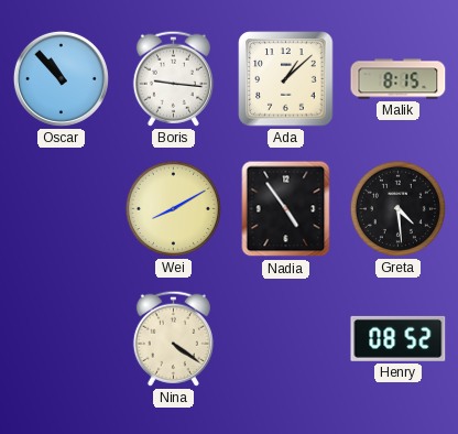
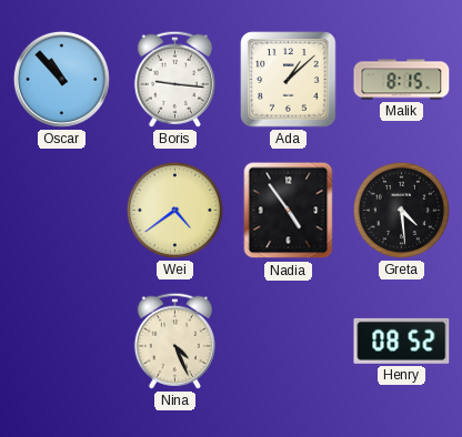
Wei: 8:10 -> 4:39 (174, 210)
Nina: 4:21 -> 4:26 (174, 341)
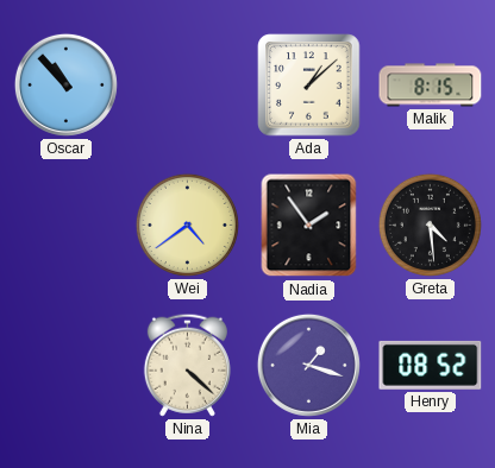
Boris: 9:16 -> none (174, 79)
Nadia: 4:54 -> 1:54 (309, 226)
Nina: 4:26 -> 4:22 (187, 365)
Mia: none -> 1:18 (308, 365)
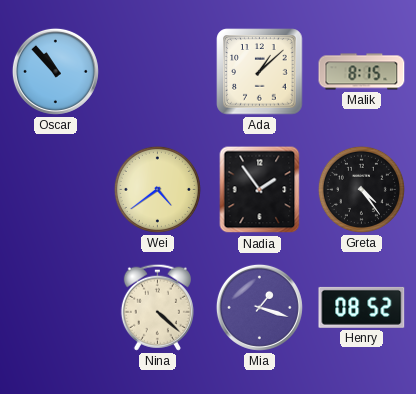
Greta: 4:29 -> 4:24 (361, 189)
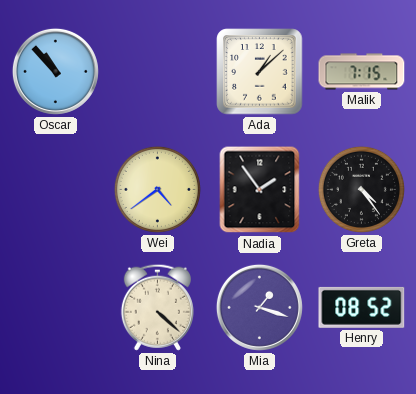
Malik: 8:15 -> 7:15 (362, 72)
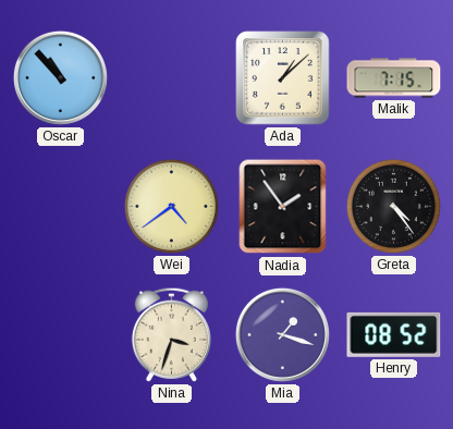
Nina: 4:22 -> 3:33 (171, 334)
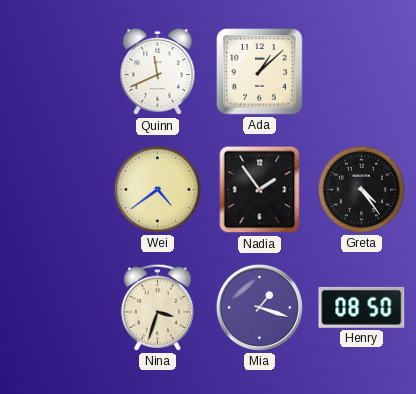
Oscar: 10:53 -> none (60, 77)
Quinn: none -> 11:41 (158, 72)
Malik: 7:15 -> none (394, 78)
Henry: 08:52 -> 08:50 (362, 307)
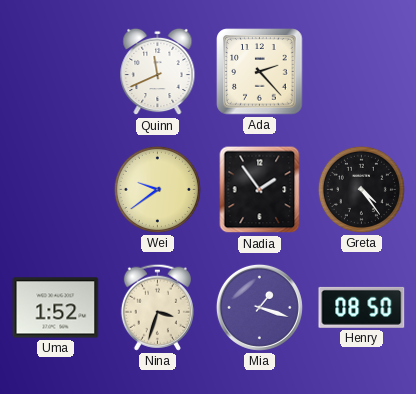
Ada: 1:08 -> 2:23 (260, 72)
Wei: 4:39 -> 9:39 (157, 189)
Uma: none -> 1:52 (56, 308)
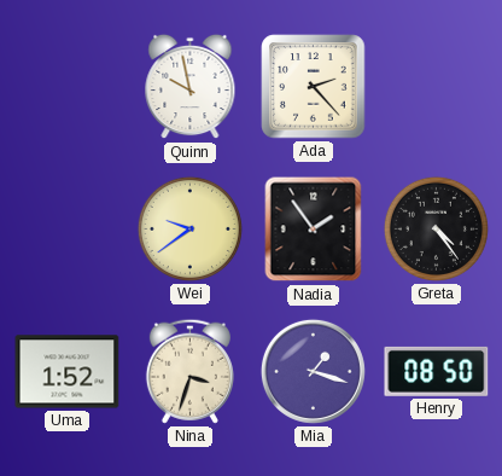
Quinn: 11:41 -> 9:58 (191, 87)
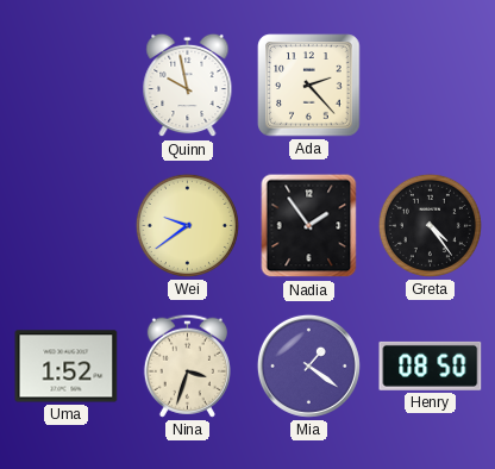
Mia: 1:18 -> 1:21 (308, 365)
